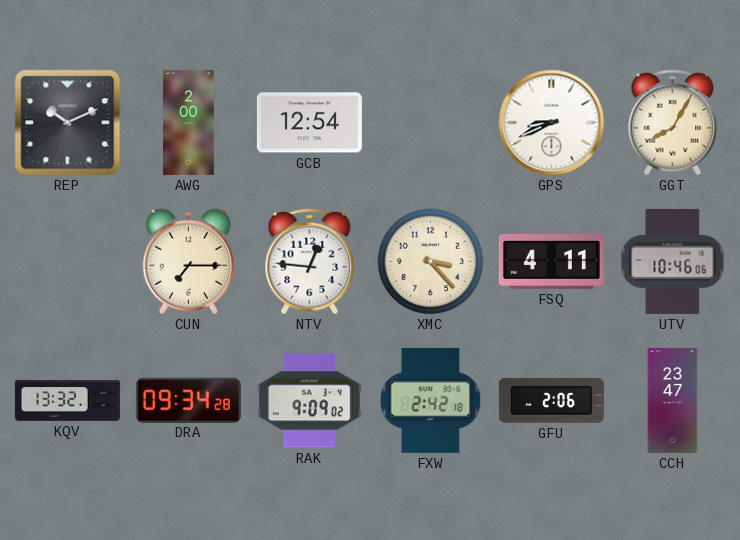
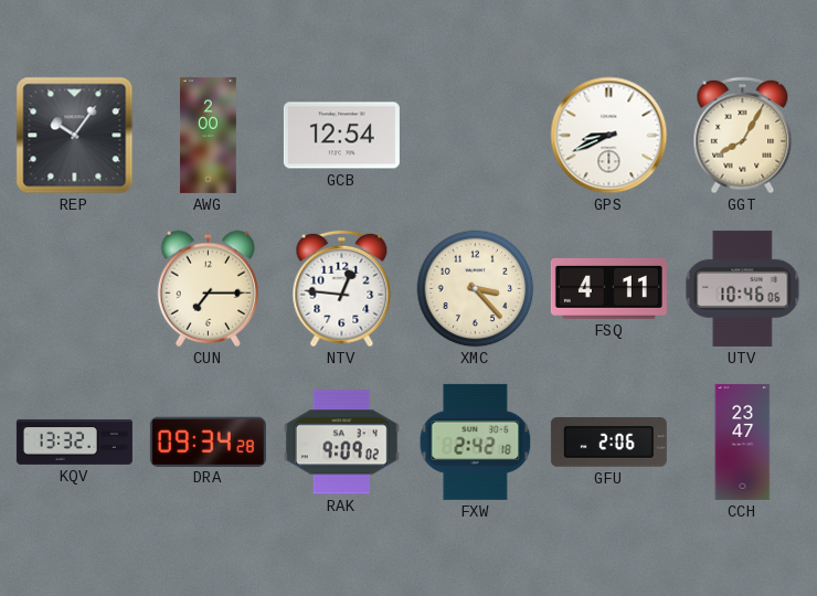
REP: 10:11 -> 10:06 (75, 136)
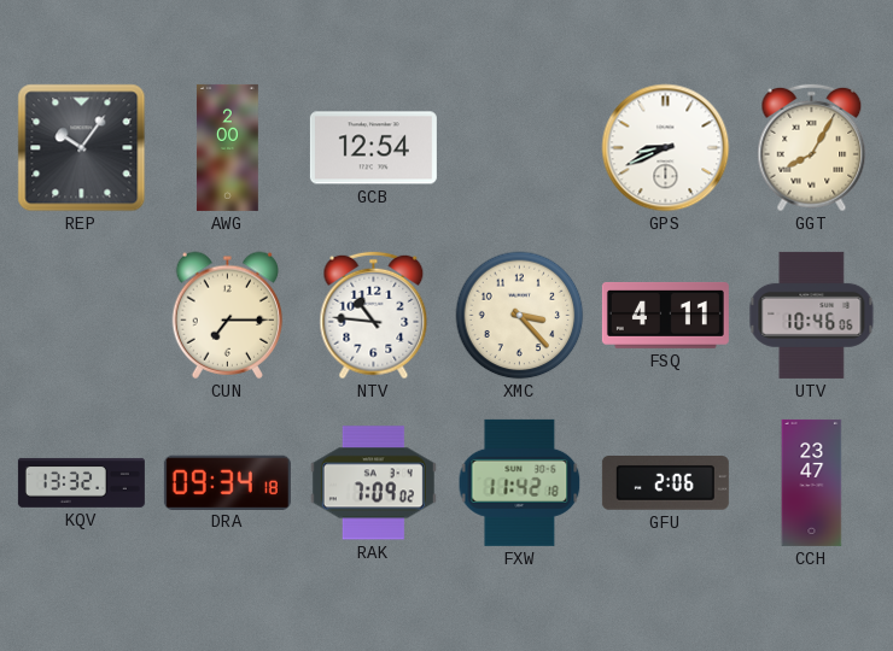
NTV: 12:46 -> 10:46 (374, 316)
DRA: 09:34:28 -> 09:34:18 (227, 482)
RAK: 9:09 -> 7:09 (373, 483)
FXW: 2:42 -> 11:42 (520, 482)
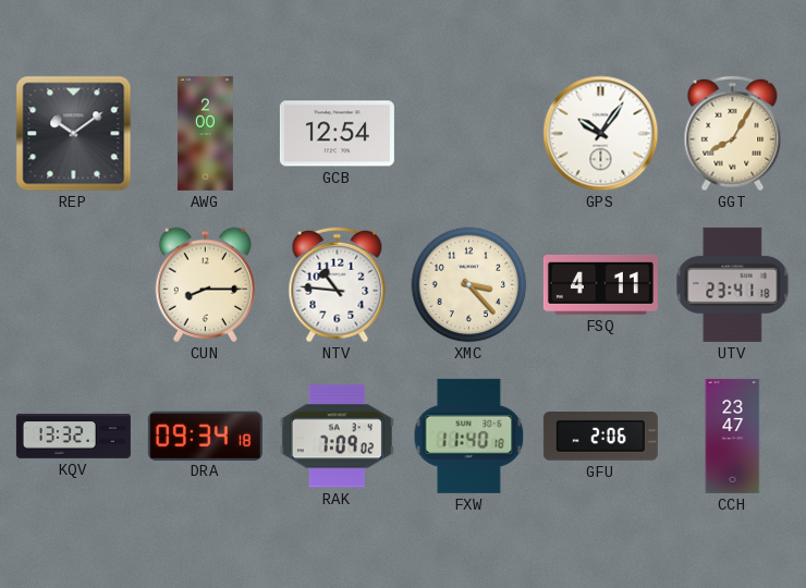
REP: 10:06 -> 10:09 (74, 134)
GPS: 8:41 -> 10:06 (601, 134)
CUN: 7:15 -> 8:15 (206, 284)
UTV: 10:46 -> 23:41 (733, 284)
FXW: 11:42 -> 11:40 (469, 436)
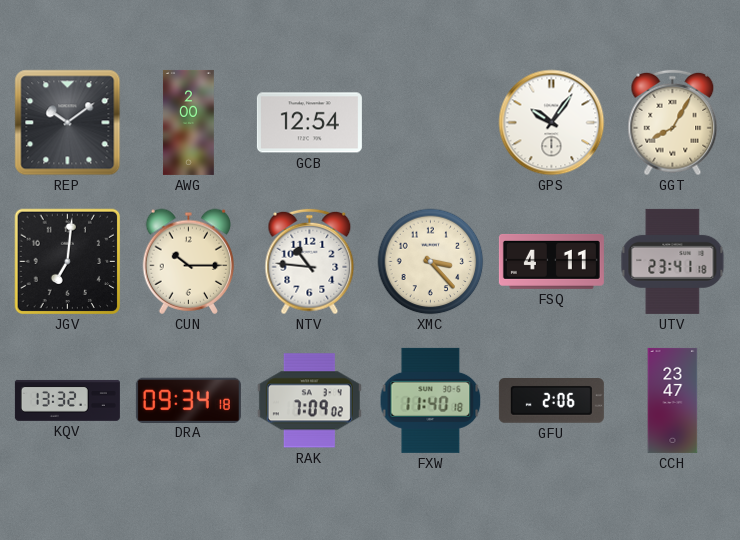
JGV: none -> 7:01 (68, 262)
CUN: 8:15 -> 10:15 (189, 261)
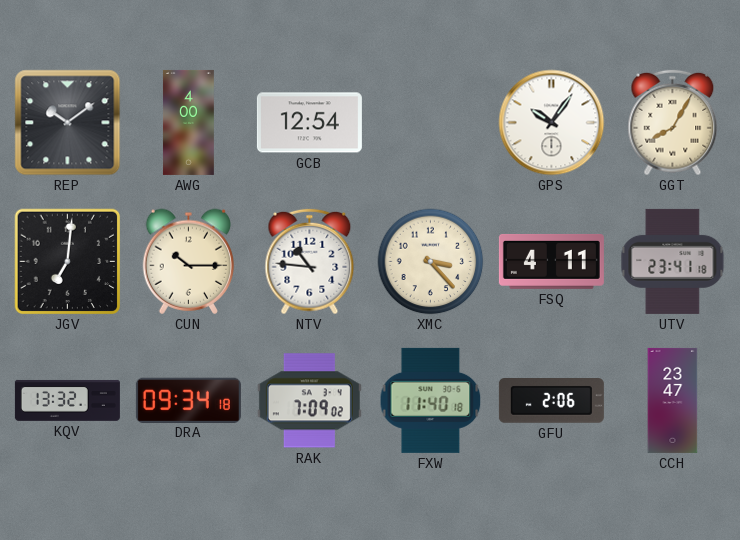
AWG: 2:00 -> 4:00 (188, 122)
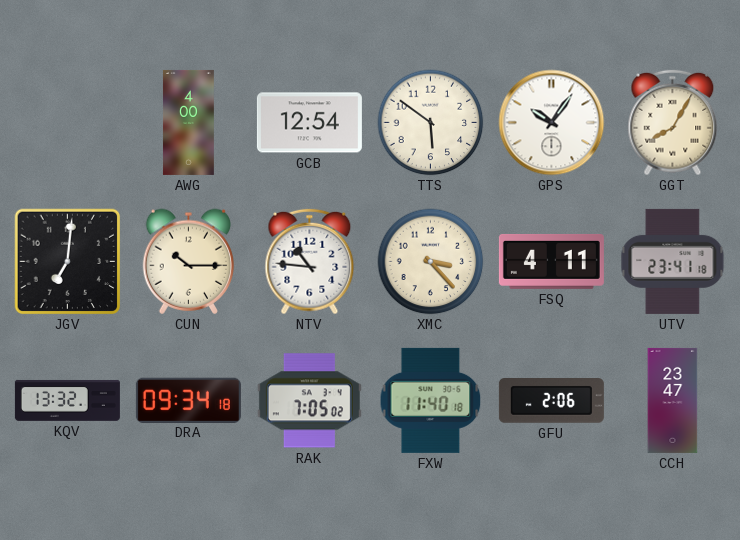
REP: 10:09 -> none (68, 123)
TTS: none -> 5:51 (431, 123)
RAK: 7:09 -> 7:05 (309, 401)
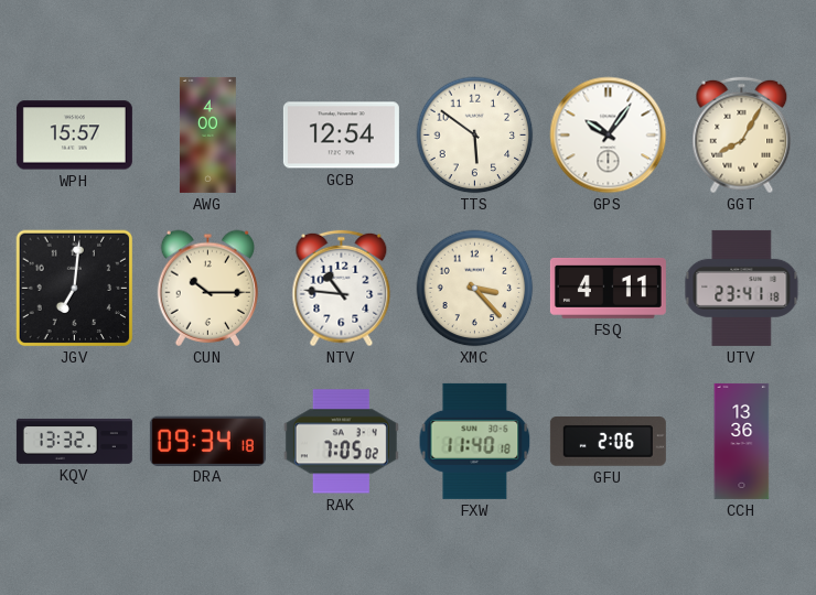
WPH: none -> 15:57 (74, 136)
CCH: 23:47 -> 13:36 (742, 441)
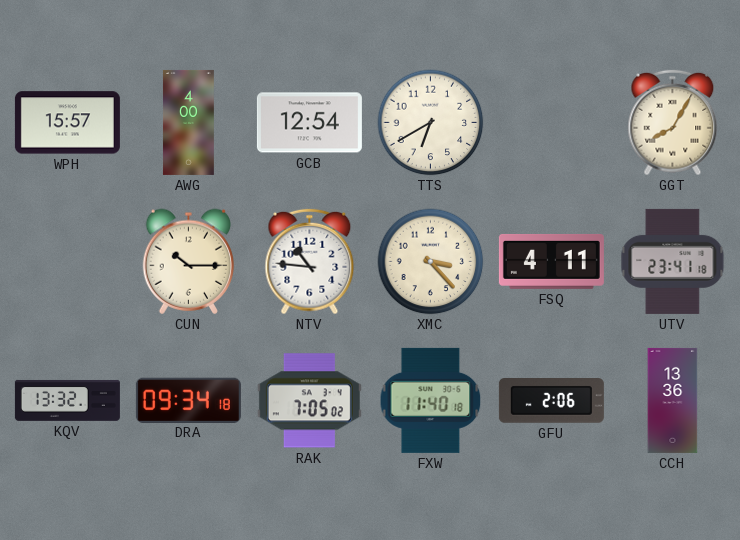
TTS: 5:51 -> 6:40 (431, 123)
GPS: 10:06 -> none (609, 136)
JGV: 7:01 -> none (75, 289)
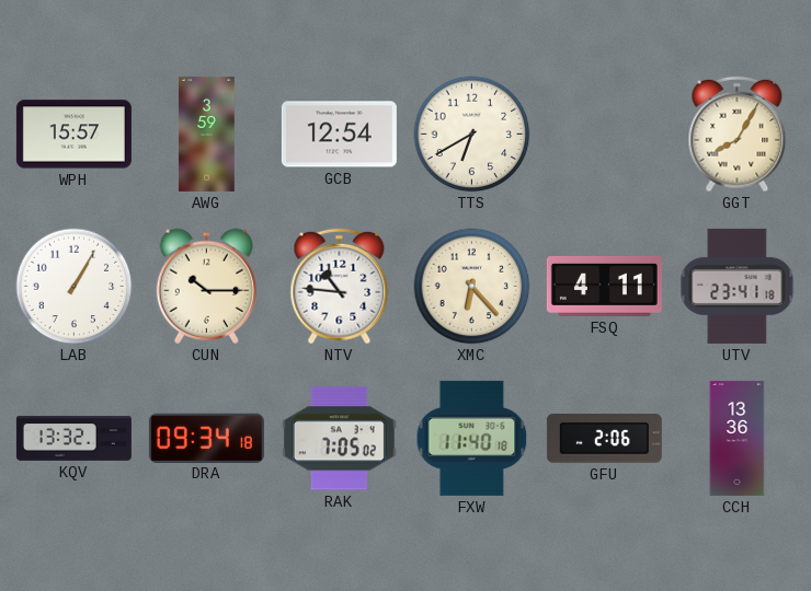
AWG: 4:00 -> 3:59 (206, 134)
LAB: none -> 1:05 (75, 287)
XMC: 3:23 -> 6:23 (472, 287)
